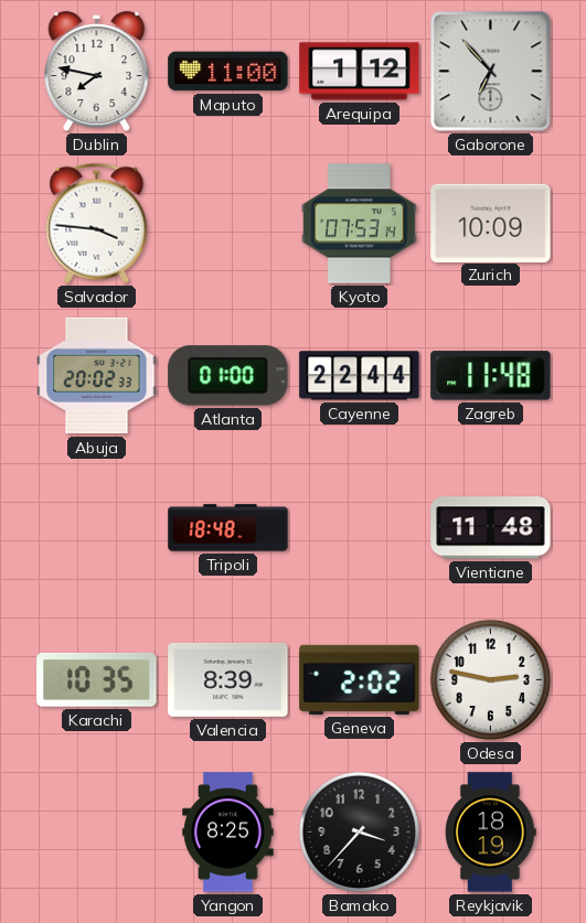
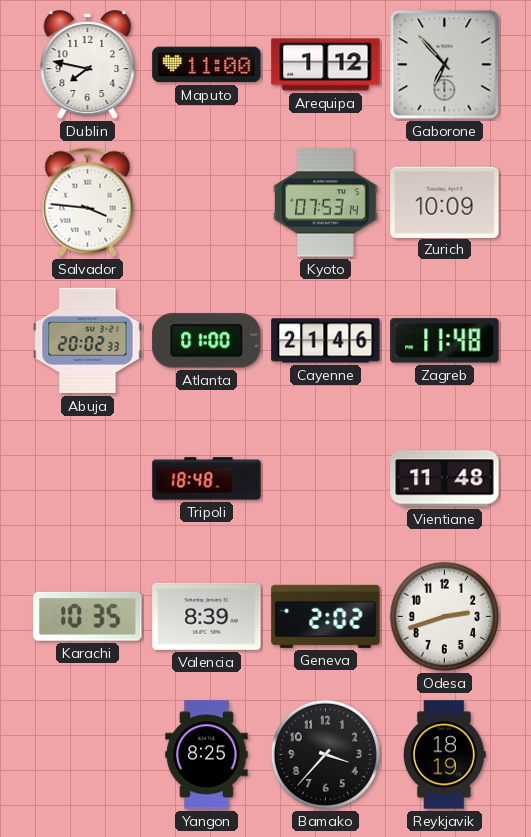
Cayenne: 22:44 -> 21:46 (326, 341)
Odesa: 2:47 -> 2:42 (444, 616)
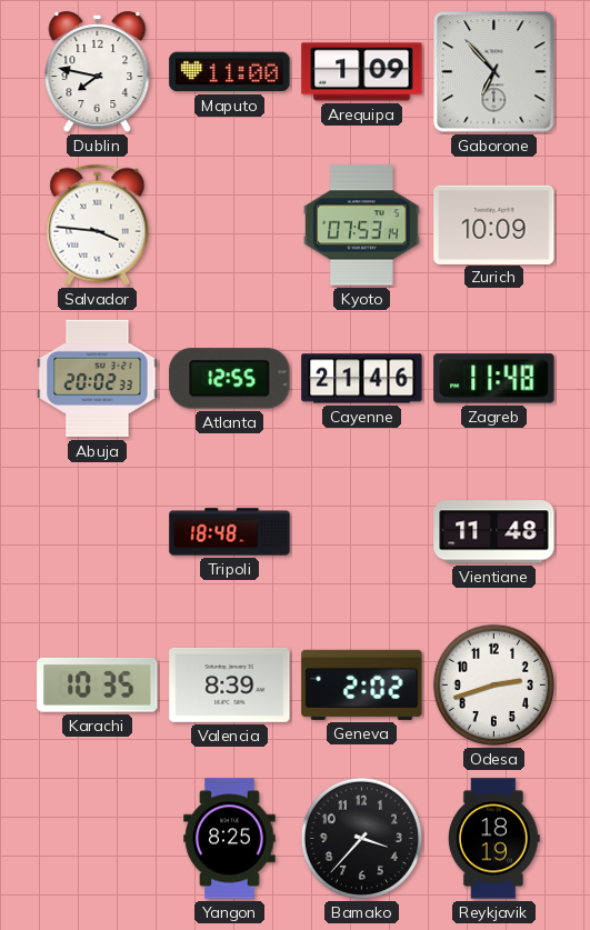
Arequipa: 1:12 -> 1:09 (362, 72)
Atlanta: 01:00 -> 12:55 (230, 379)
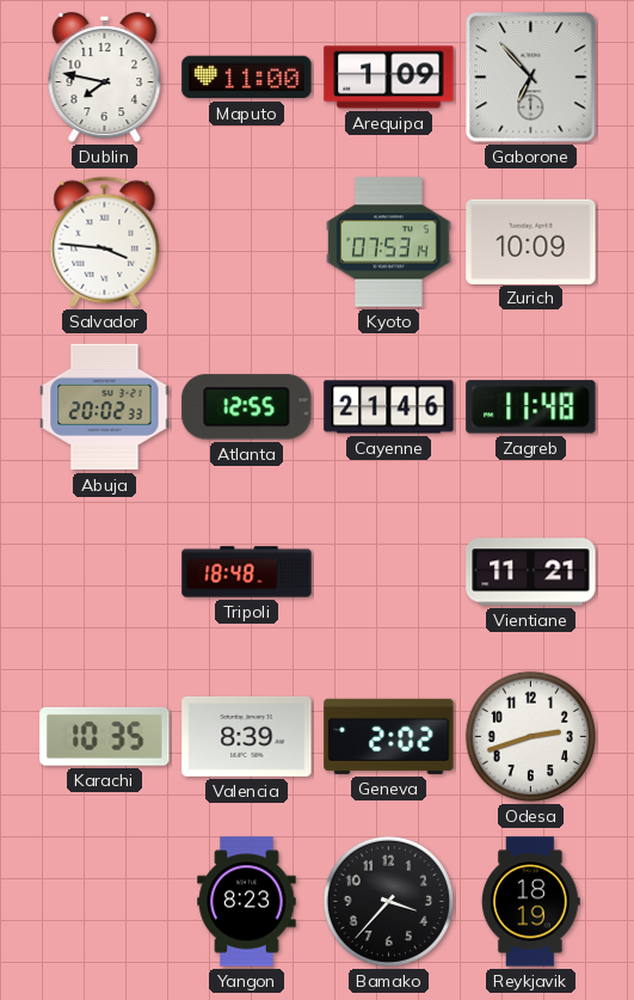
Vientiane: 11:48 -> 11:21 (531, 572)
Yangon: 8:25 -> 8:23 (247, 902)
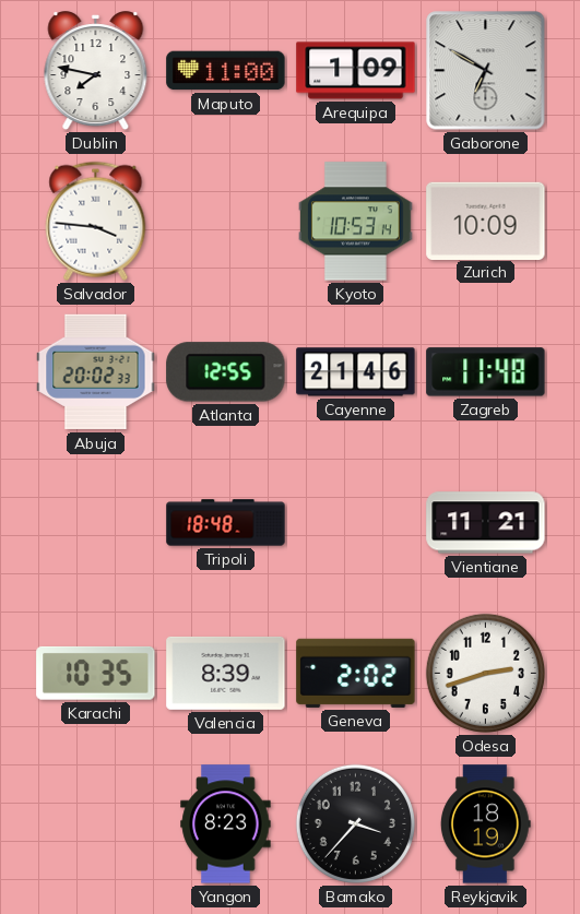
Gaborone: 6:53 -> 6:50 (486, 71)
Kyoto: 07:53 -> 10:53 (356, 222)
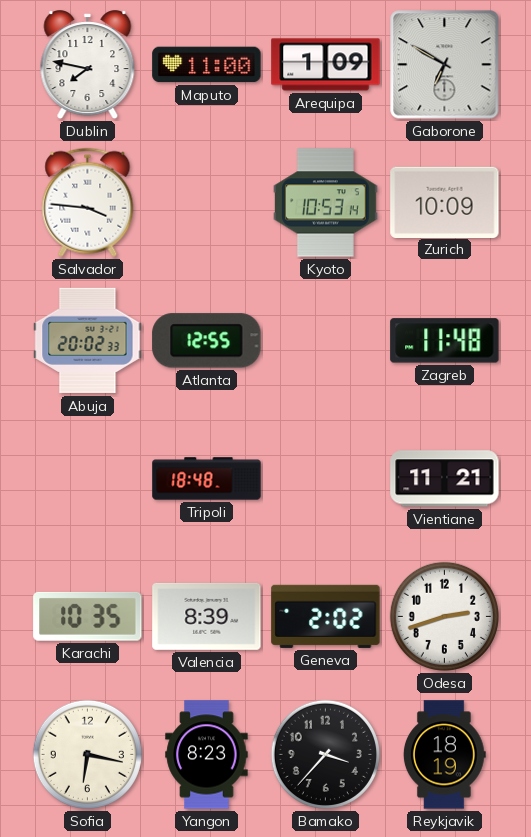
Cayenne: 21:46 -> none (356, 372)
Sofia: none -> 6:17 (87, 754)
